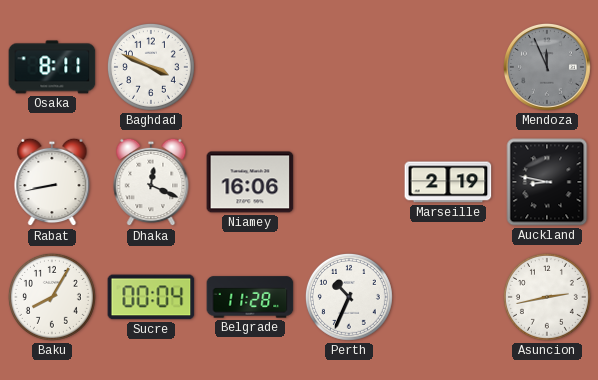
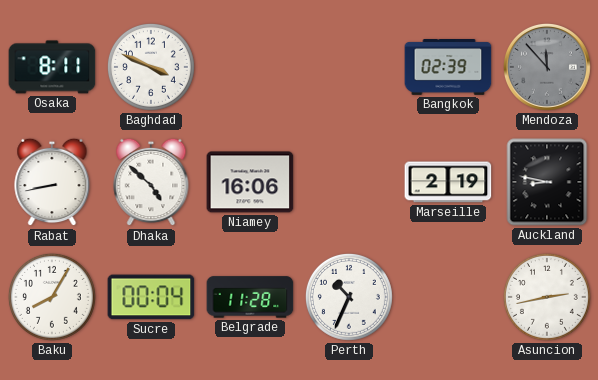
Bangkok: none -> 02:39 (448, 68)
Mendoza: 11:56 -> 11:53 (547, 67)
Dhaka: 12:19 -> 4:52 (151, 182)
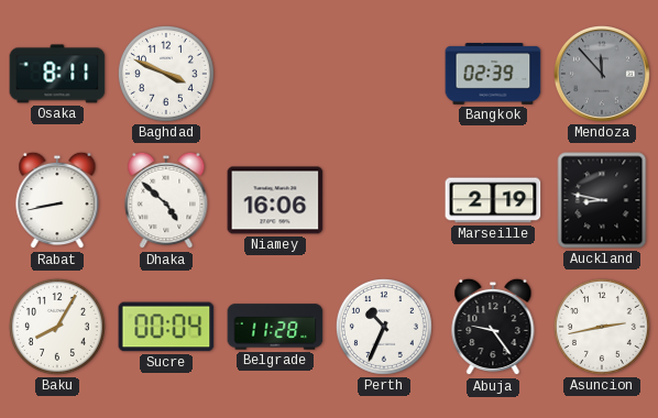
Abuja: none -> 9:24 (493, 327)
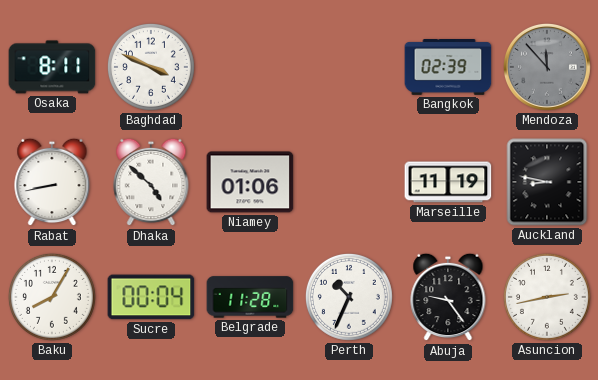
Niamey: 16:06 -> 01:06 (250, 182)
Marseille: 2:19 -> 11:19 (448, 182)
